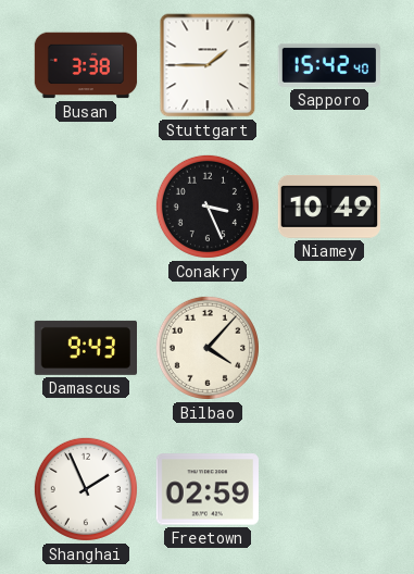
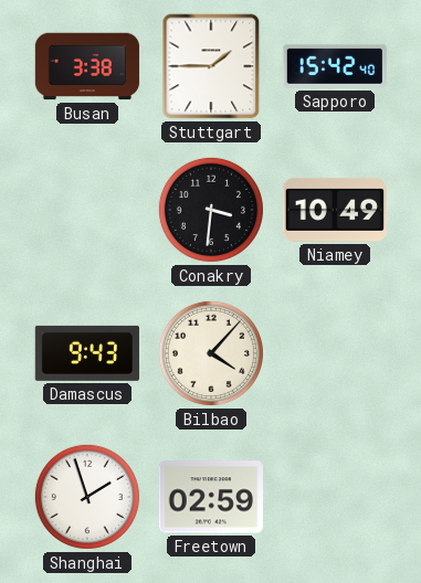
Conakry: 3:26 -> 3:31 (211, 210)
Shanghai: 1:56 -> 1:57 (87, 497)
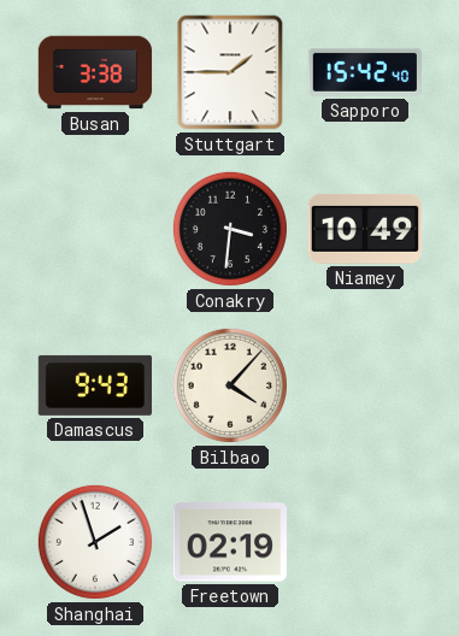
Freetown: 02:59 -> 02:19 (229, 542)
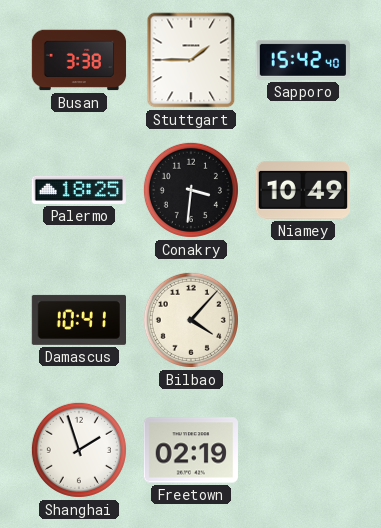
Palermo: none -> 18:25 (78, 190)
Damascus: 9:43 -> 10:41 (78, 320)
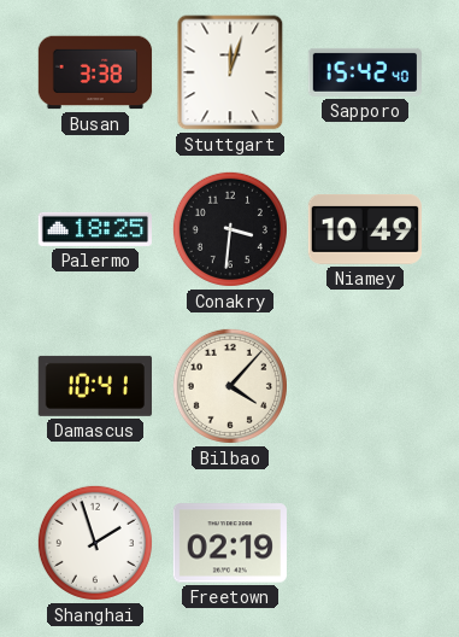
Stuttgart: 1:45 -> 12:03 (230, 72)
